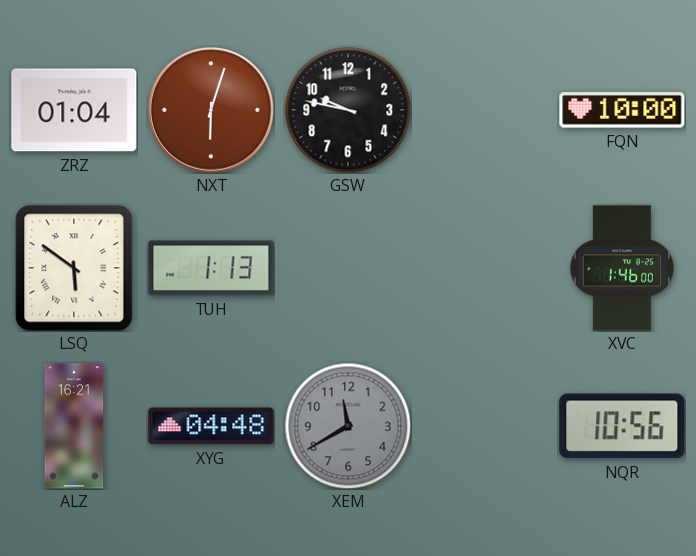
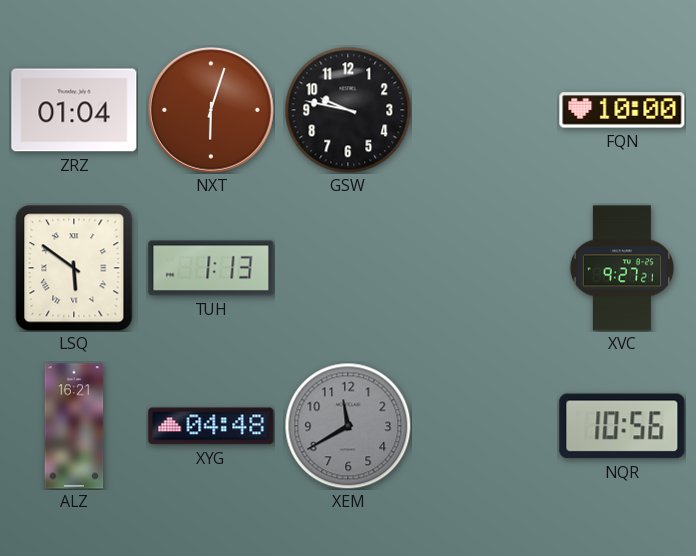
XVC: 1:46 -> 9:27 (621, 268)
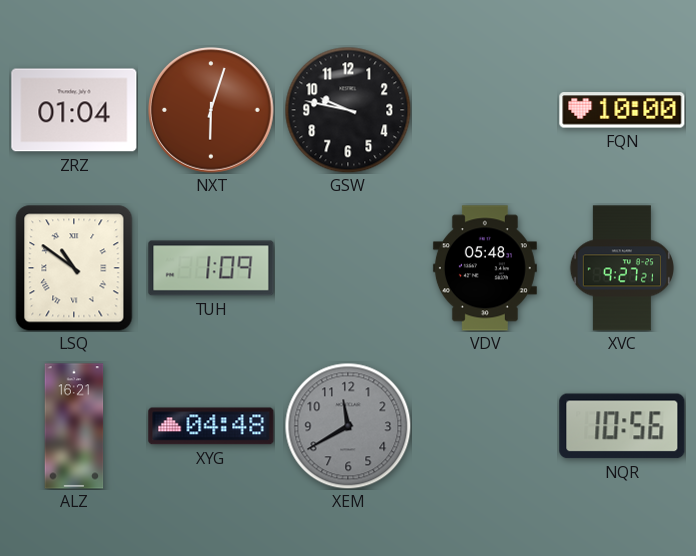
LSQ: 5:51 -> 10:51 (74, 268)
TUH: 1:13 -> 1:09 (211, 268)
VDV: none -> 05:48 (485, 268)
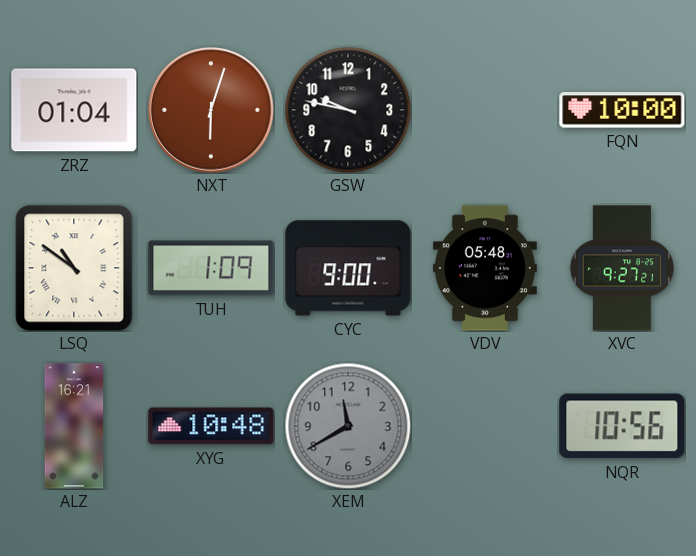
CYC: none -> 9:00 (348, 268)
XYG: 04:48 -> 10:48 (211, 426)
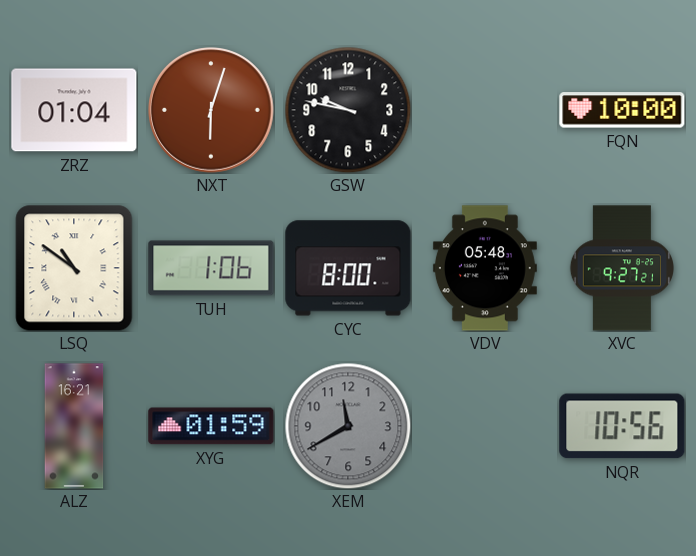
TUH: 1:09 -> 1:06 (211, 268)
CYC: 9:00 -> 8:00 (348, 268)
XYG: 10:48 -> 01:59 (211, 426)
